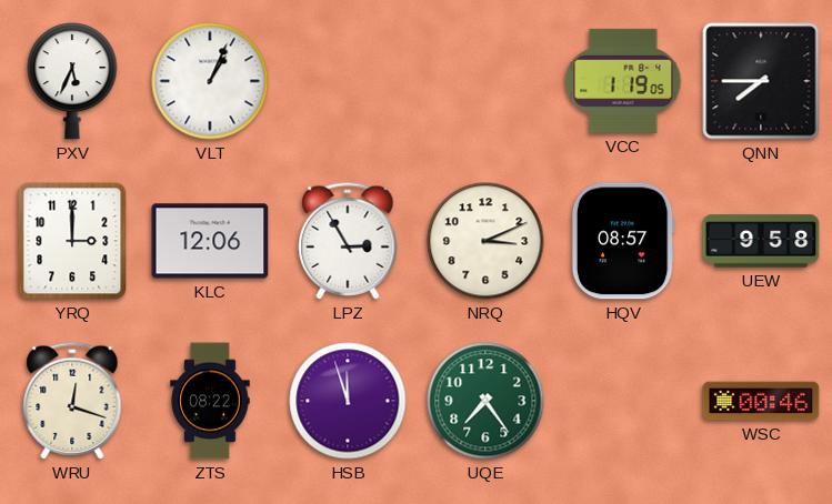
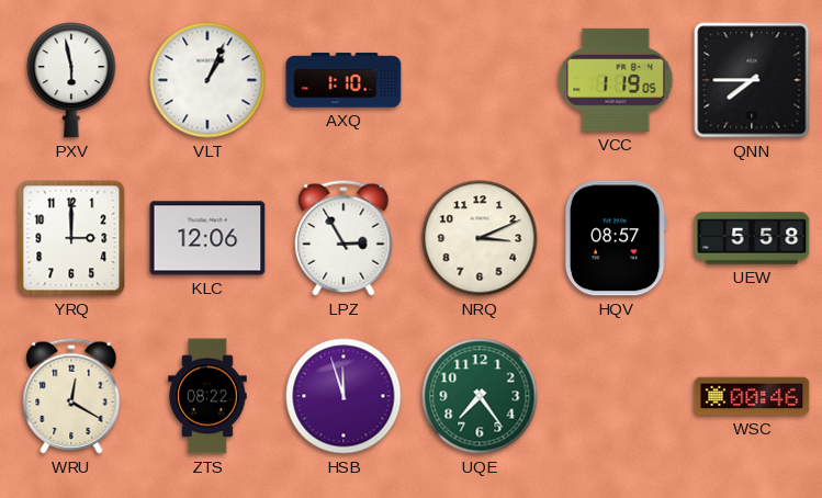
PXV: 5:34 -> 5:58 (71, 80)
AXQ: none -> 1:10 (344, 80)
UEW: 9:58 -> 5:58 (752, 238)
WRU: 12:18 -> 12:20 (71, 396)
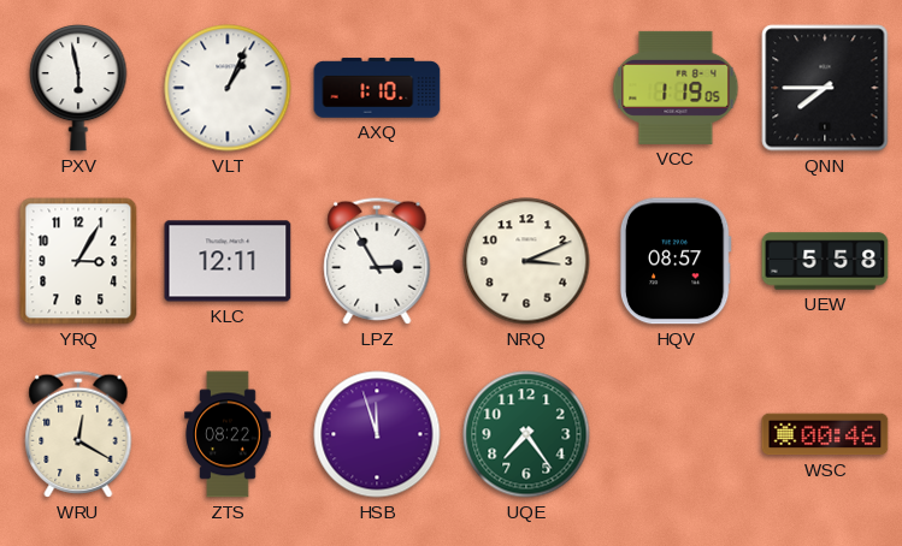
YRQ: 3:00 -> 3:05 (78, 261)
KLC: 12:06 -> 12:11 (228, 261)
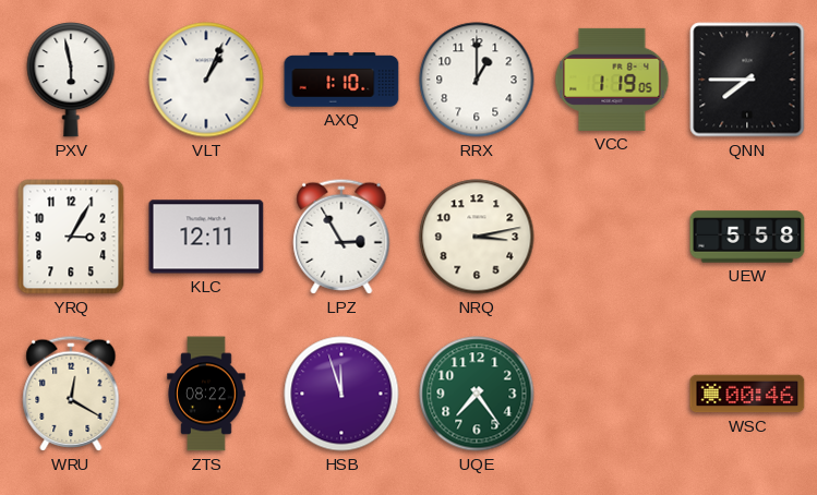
RRX: none -> 1:00 (477, 80)
NRQ: 3:11 -> 3:13 (477, 237)
HQV: 08:57 -> none (676, 261)
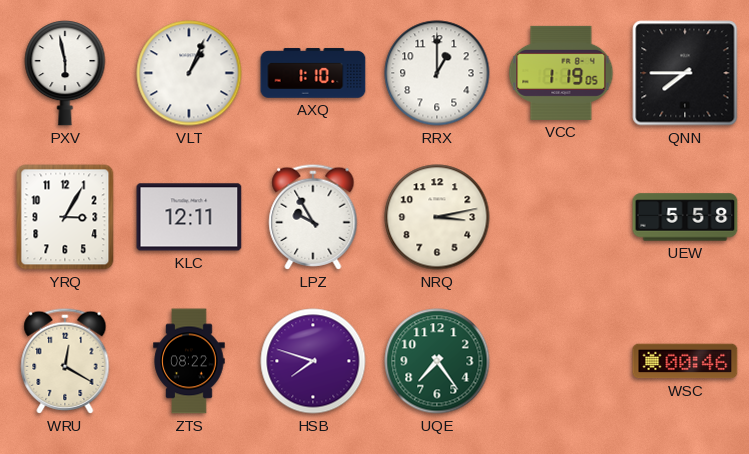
LPZ: 2:55 -> 9:55 (313, 217)
HSB: 11:57 -> 7:48 (313, 361)
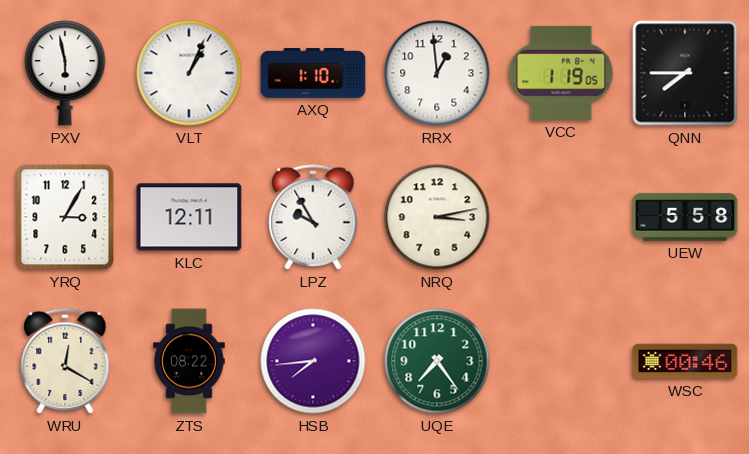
RRX: 1:00 -> 12:59 (437, 73)
HSB: 7:48 -> 7:44 (313, 361)
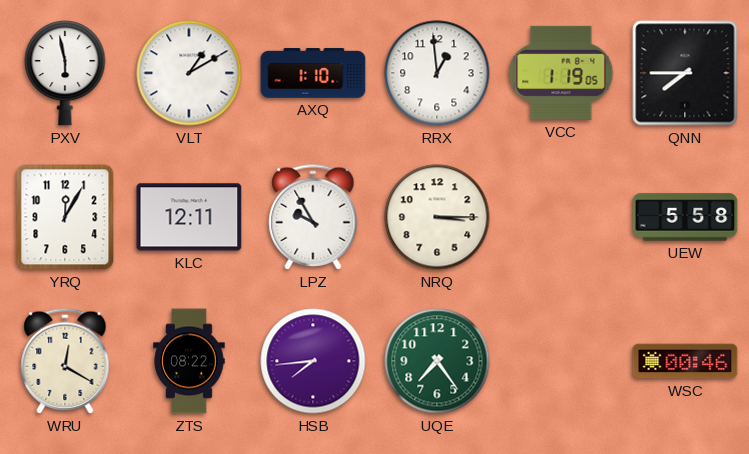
VLT: 1:04 -> 1:10 (189, 73)
YRQ: 3:05 -> 12:05 (65, 217)
NRQ: 3:13 -> 3:15 (437, 217)
